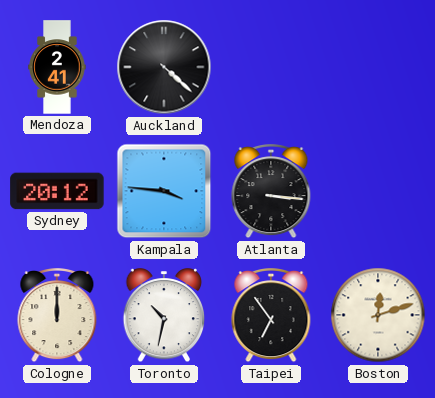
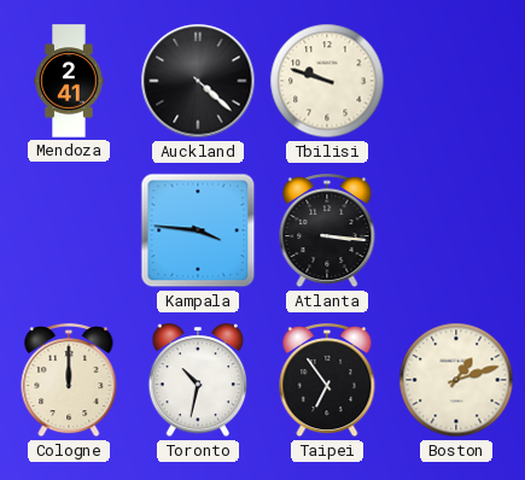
Tbilisi: none -> 9:48 (327, 81)
Sydney: 20:12 -> none (57, 191)
Boston: 12:12 -> 1:12 (456, 380)
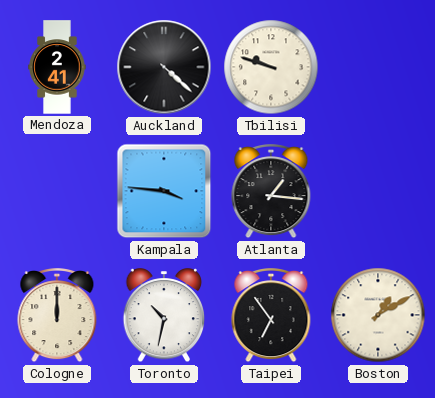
Atlanta: 3:16 -> 1:16 (271, 192)
Boston: 1:12 -> 1:10 (378, 315)
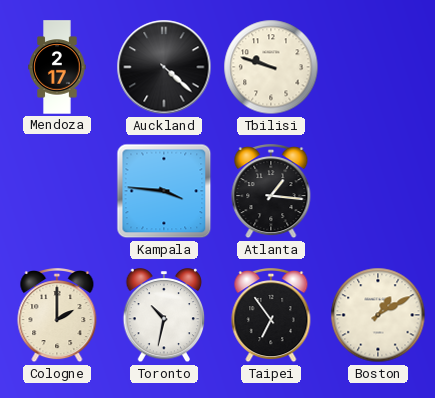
Mendoza: 2:41 -> 2:17 (57, 67)
Cologne: 12:00 -> 2:00 (57, 316)
